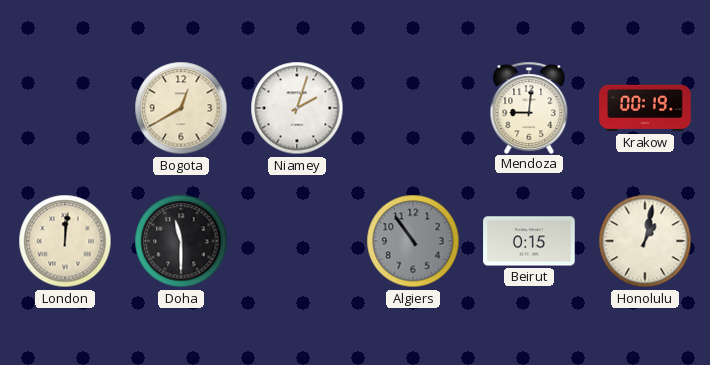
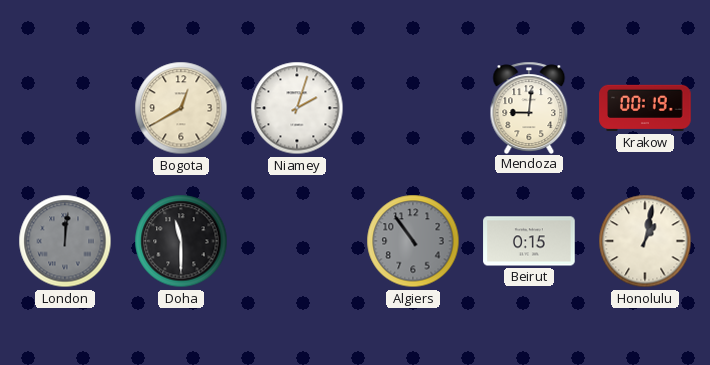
London dial: cream -> grey (65, 241)
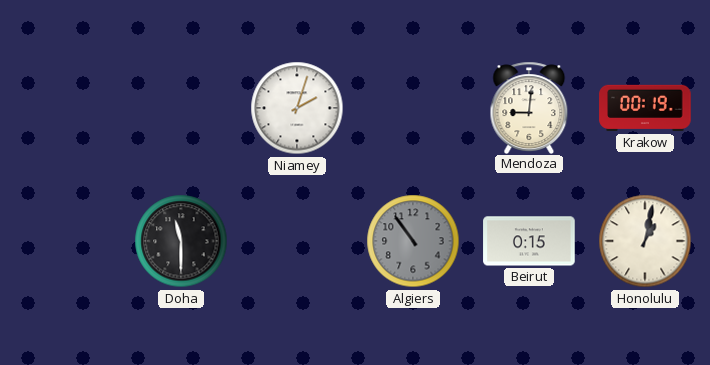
Bogota: 12:40 -> none (181, 108)
London: 12:01 -> none (65, 241)
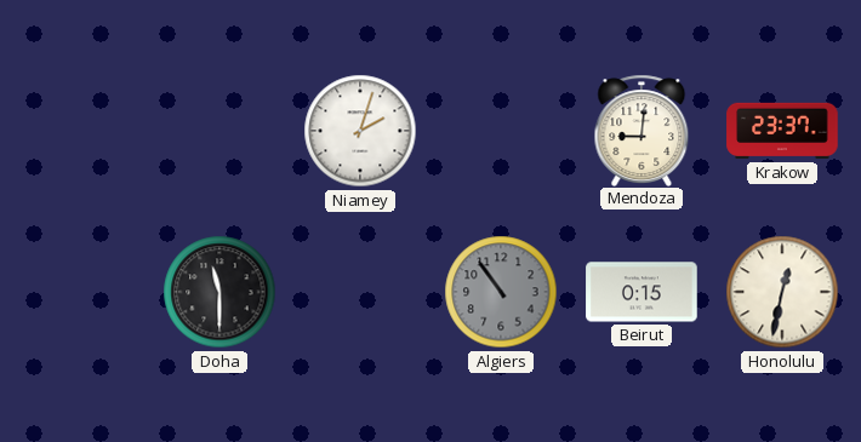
Krakow: 00:19 -> 23:37 (782, 131)
Honolulu: 1:02 -> 12:32 (782, 292)
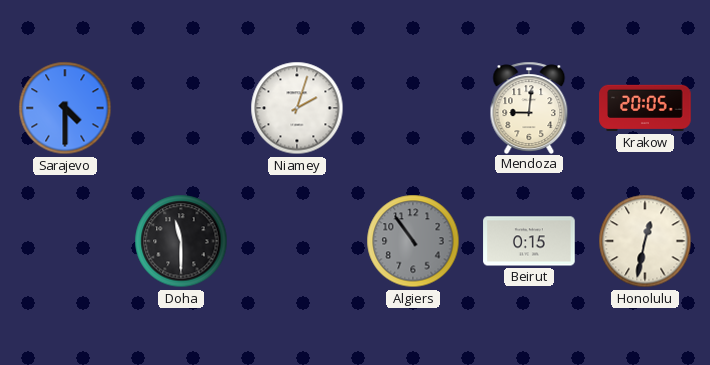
Sarajevo: none -> 4:30 (65, 108)
Krakow: 23:37 -> 20:05 (645, 108)
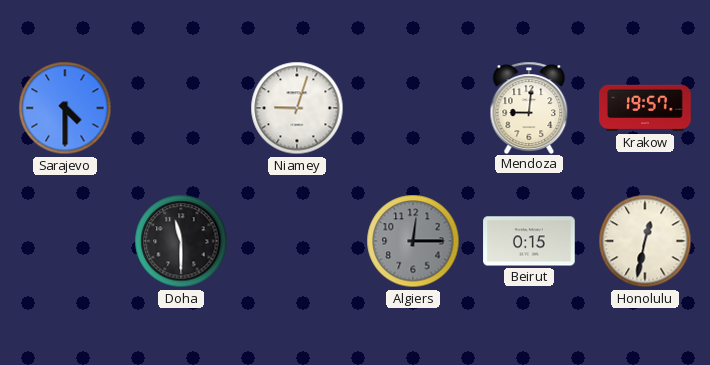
Niamey: 2:03 -> 9:03 (297, 108)
Krakow: 20:05 -> 19:57 (645, 108)
Algiers: 10:54 -> 12:15 (413, 241)
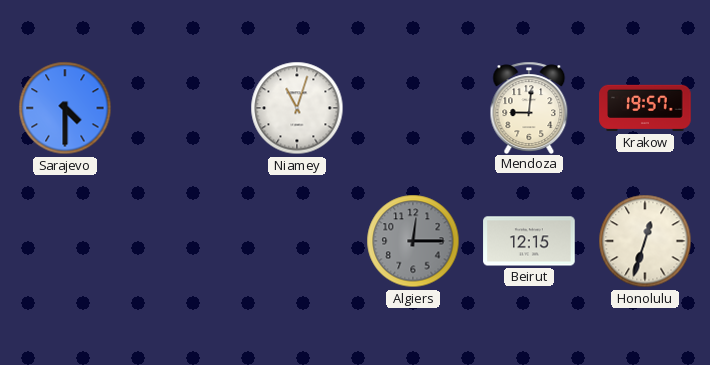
Niamey: 9:03 -> 11:03 (297, 108)
Doha: 11:30 -> none (181, 241)
Beirut: 0:15 -> 12:15 (529, 241)
Honolulu: 12:32 -> 12:33 (645, 241)
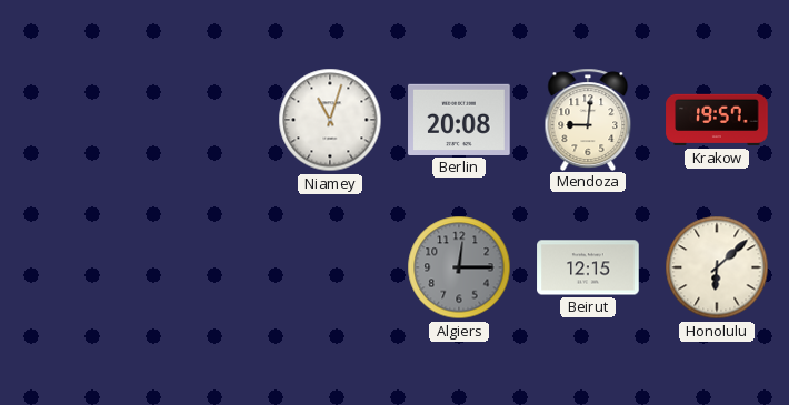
Sarajevo: 4:30 -> none (65, 108)
Berlin: none -> 20:08 (459, 120)
Honolulu: 12:33 -> 6:08 (717, 267)
